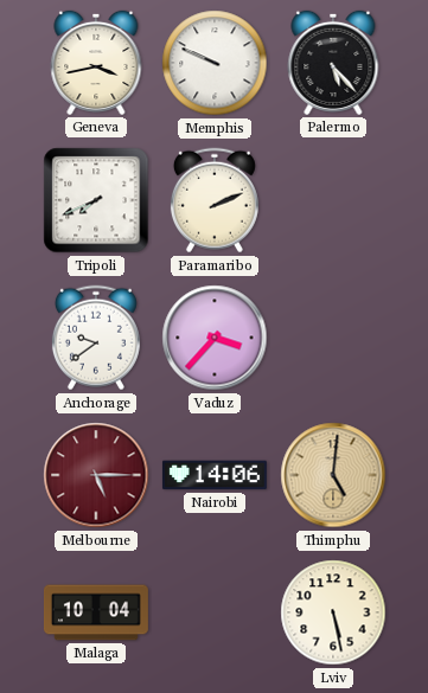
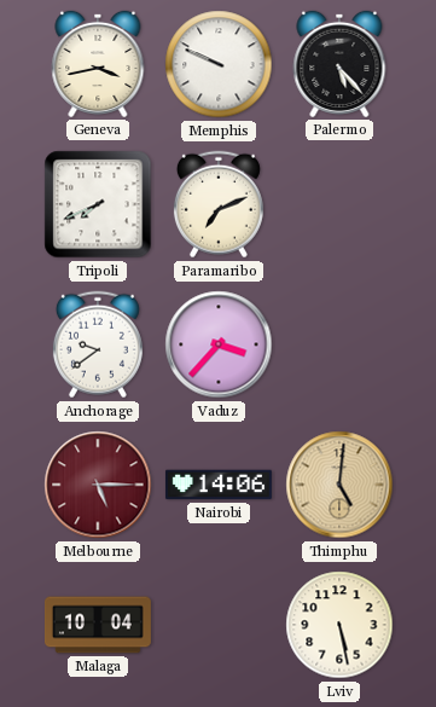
Paramaribo: 2:11 -> 7:11 (219, 204)
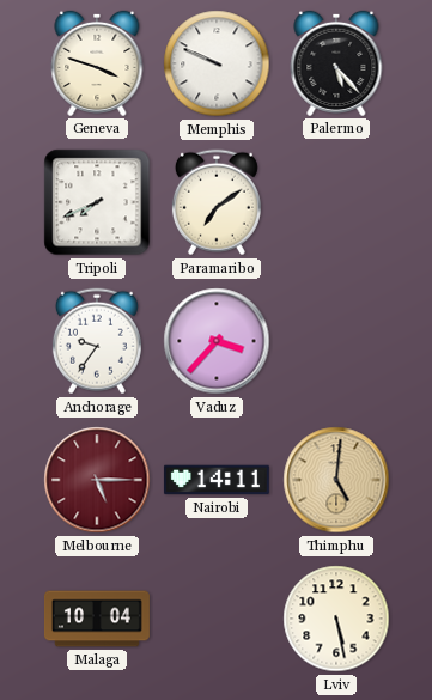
Geneva: 3:43 -> 3:48 (97, 63)
Paramaribo: 7:11 -> 7:09 (217, 202)
Anchorage: 9:39 -> 9:36 (97, 341)
Nairobi: 14:06 -> 14:11 (217, 480)
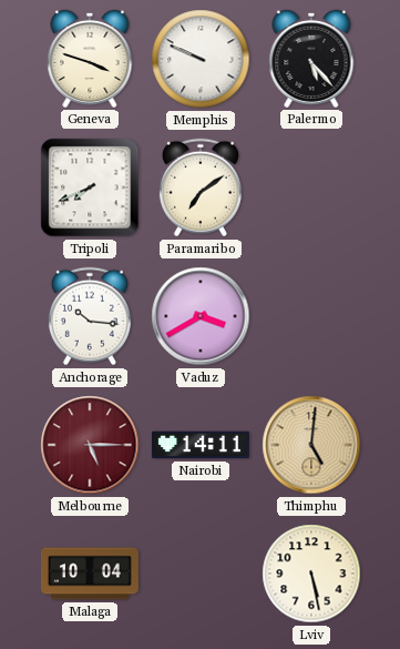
Anchorage: 9:36 -> 10:16 (90, 316)
Vaduz: 3:37 -> 3:40 (201, 316)
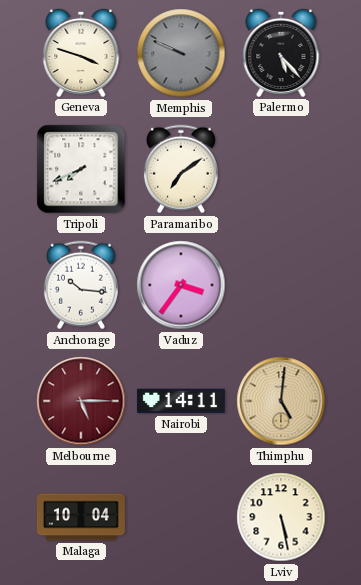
Memphis dial: white -> grey (181, 53)
Vaduz: 3:40 -> 3:36 (181, 285)
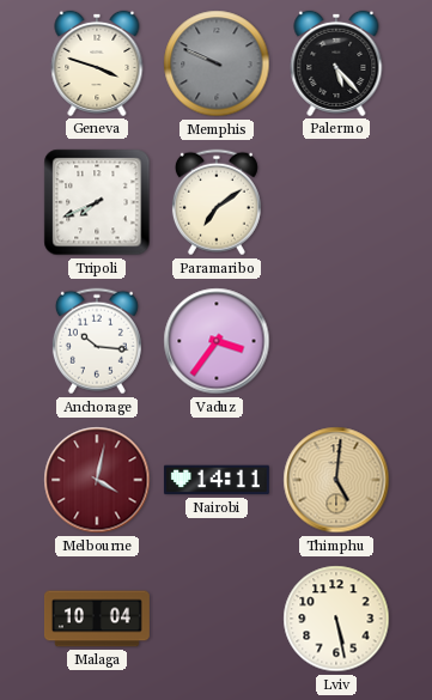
Melbourne: 5:15 -> 4:02 (97, 480)
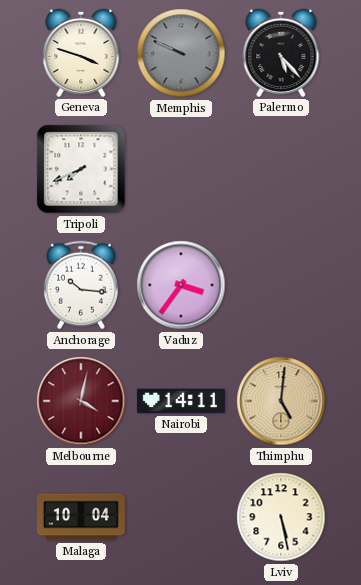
Paramaribo: 7:09 -> none (217, 202)
